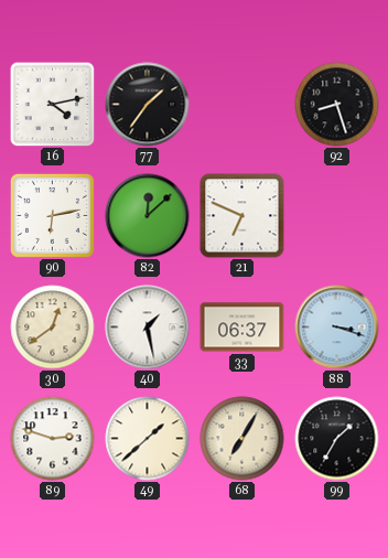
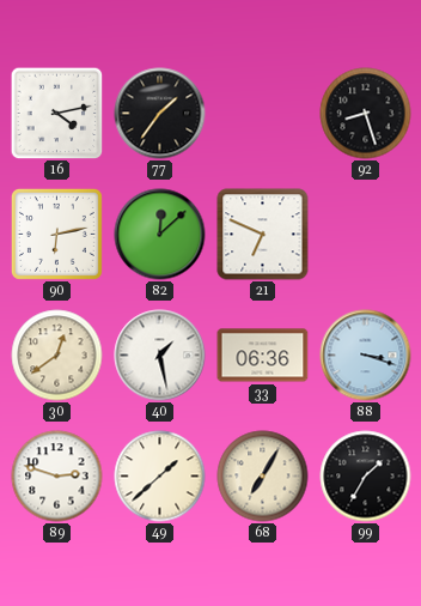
33: 06:37 -> 06:36 (263, 356)
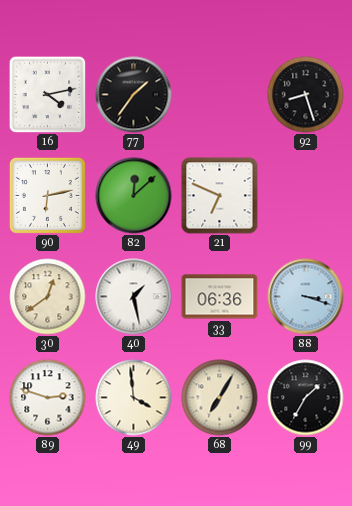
49: 1:38 -> 3:59 (134, 398)
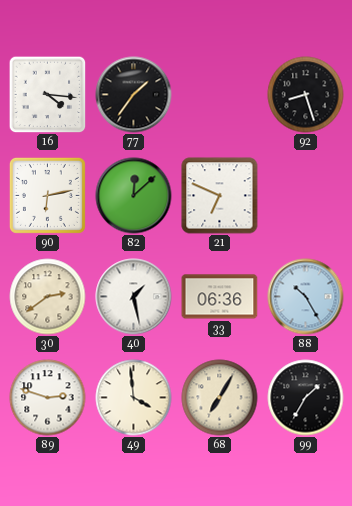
16: 4:13 -> 4:16 (47, 94)
30: 12:39 -> 2:39 (48, 297)
88: 3:18 -> 10:25 (306, 297)
